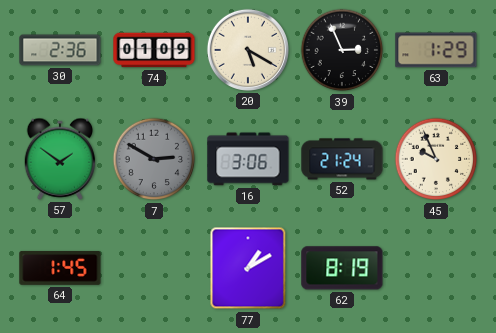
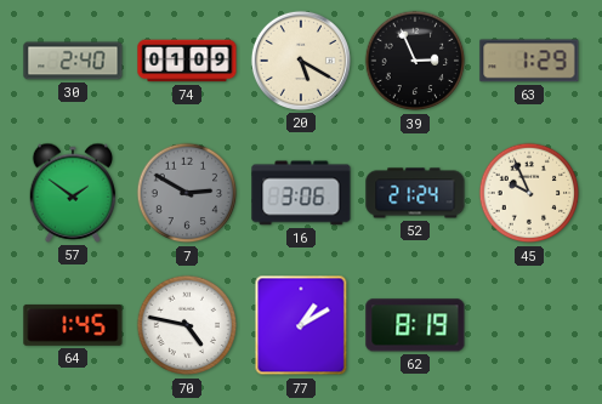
30: 2:36 -> 2:40 (73, 61)
70: none -> 4:47 (187, 325)
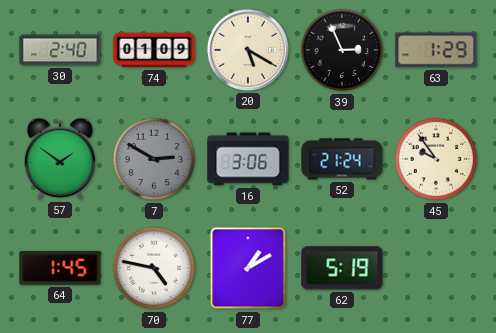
45: 9:56 -> 9:54 (436, 159)
62: 8:19 -> 5:19 (342, 268)
